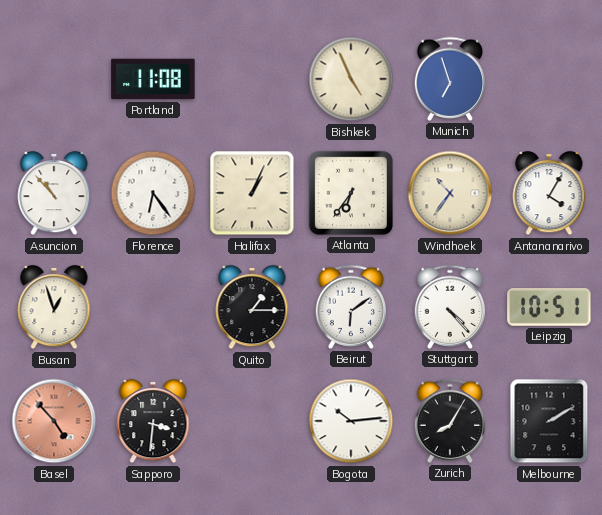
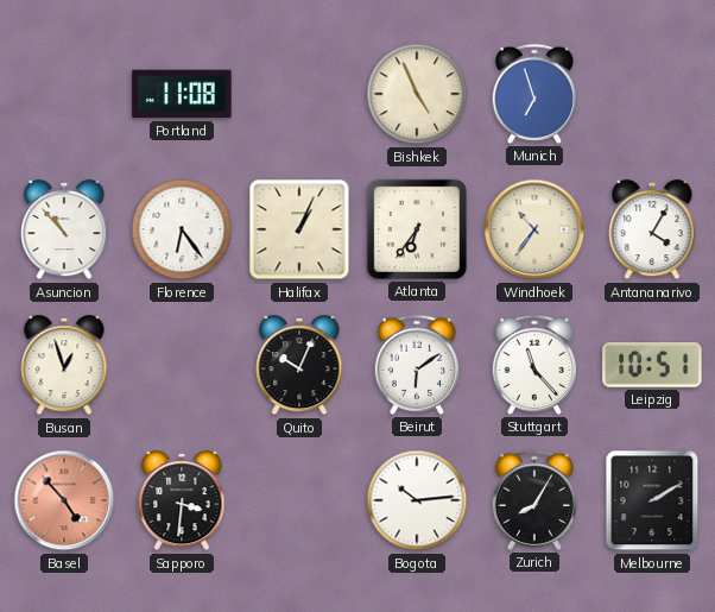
Quito: 1:15 -> 10:04 (299, 365)
Stuttgart: 4:23 -> 11:23 (534, 365)
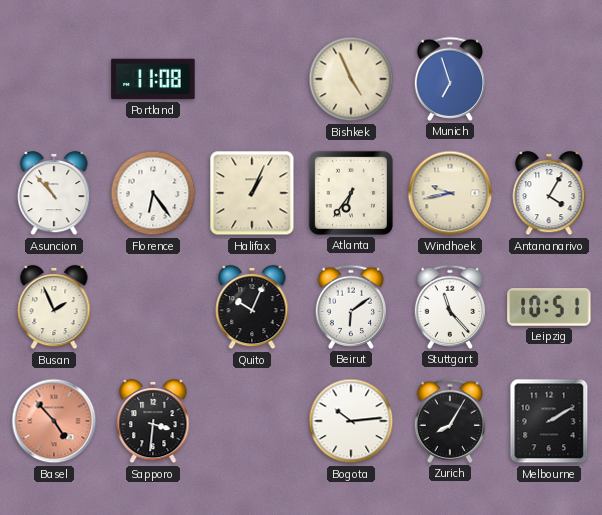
Windhoek: 10:36 -> 9:43 (450, 193)
Busan: 12:57 -> 1:56 (54, 307)
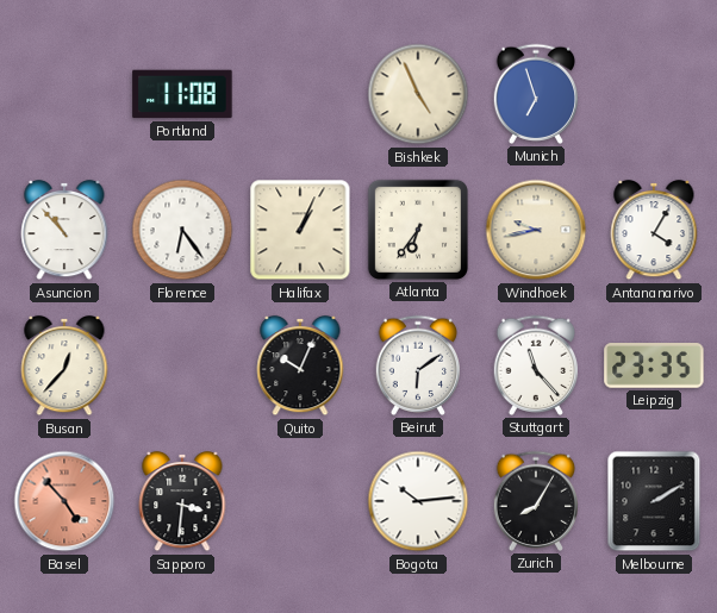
Busan: 1:56 -> 12:37 (64, 365)
Leipzig: 10:51 -> 23:35 (654, 367)
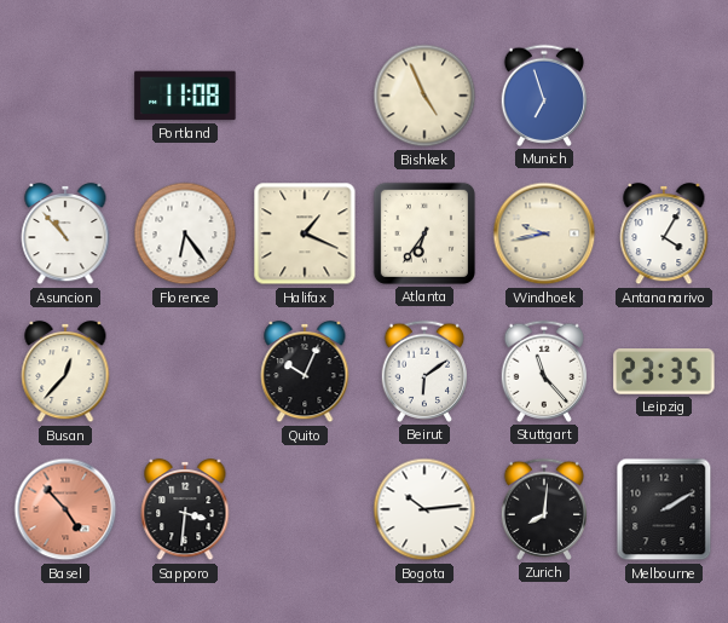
Halifax: 1:04 -> 1:19 (305, 233)
Zurich: 8:05 -> 8:01 (544, 509)
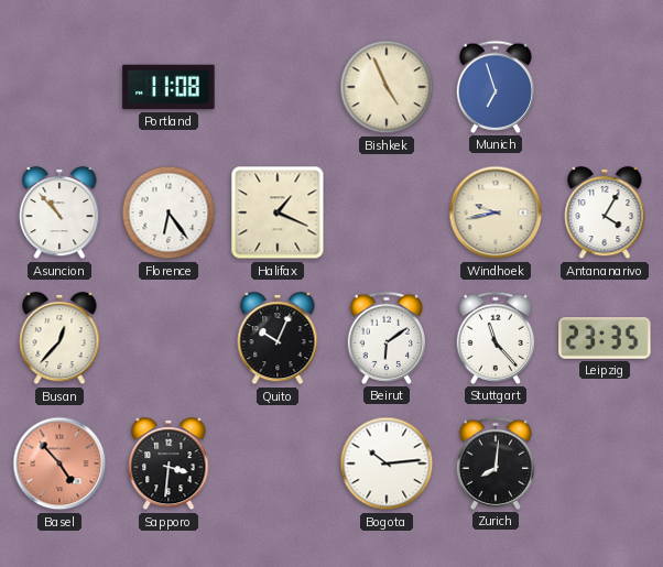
Atlanta: 6:36 -> none (424, 233)
Melbourne: 2:10 -> none (664, 509)
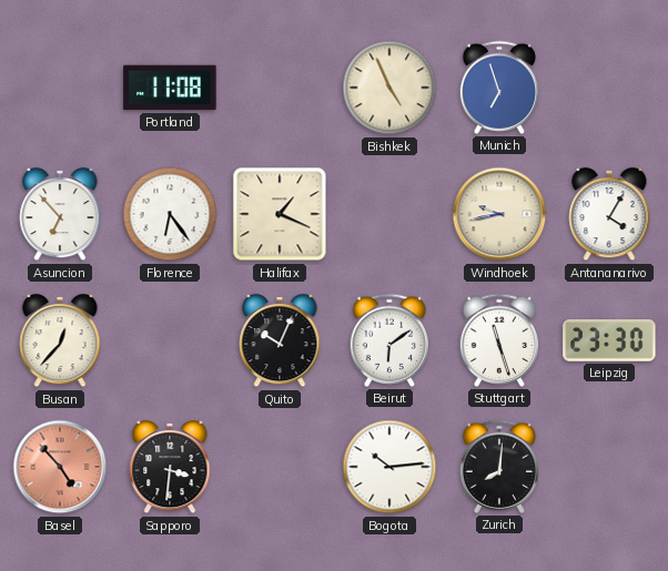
Asuncion: 10:53 -> 6:53 (60, 214)
Stuttgart: 11:23 -> 11:27 (499, 340)
Leipzig: 23:35 -> 23:30 (609, 341)
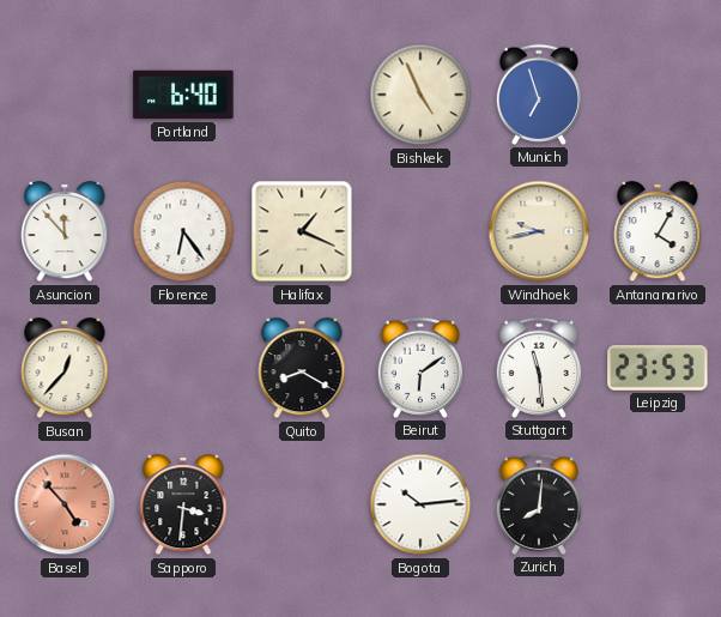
Portland: 11:08 -> 6:40 (183, 95)
Asuncion: 6:53 -> 11:53 (65, 231)
Quito: 10:04 -> 8:20 (302, 368)
Stuttgart: 11:27 -> 11:29 (539, 368)
Leipzig: 23:30 -> 23:53 (658, 369)
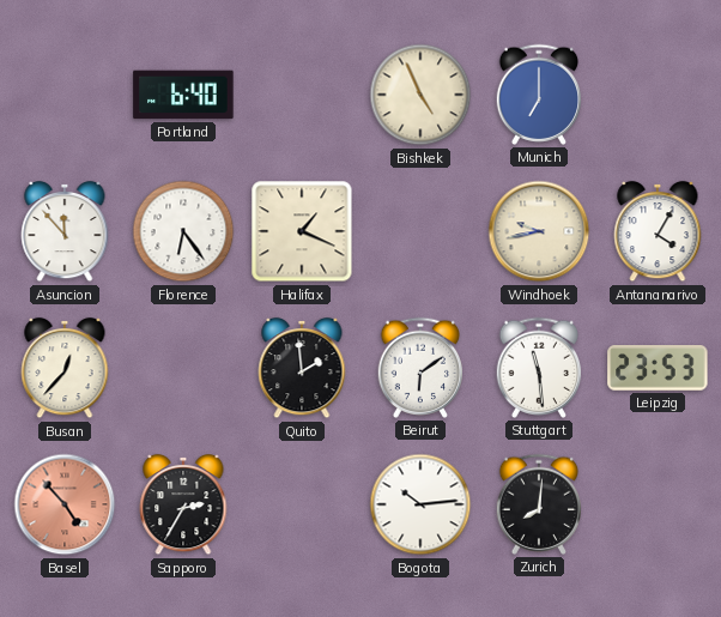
Munich: 6:57 -> 7:00 (539, 95)
Quito: 8:20 -> 1:59 (302, 368)
Sapporo: 3:31 -> 2:35 (183, 504)
